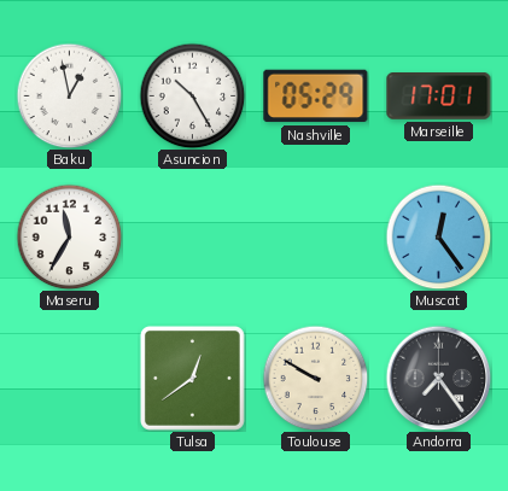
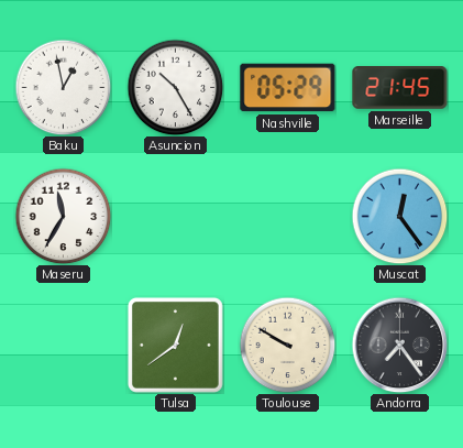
Marseille: 17:01 -> 21:45 (400, 88)
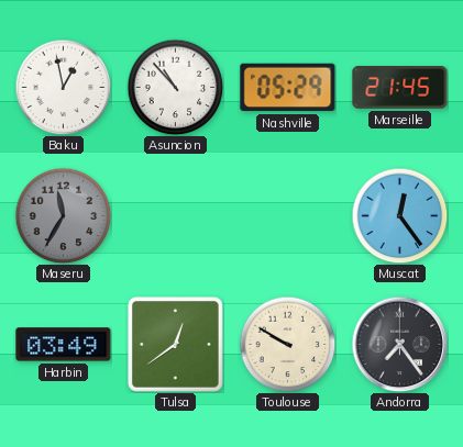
Asuncion: 10:25 -> 10:53 (175, 87)
Maseru dial: white -> grey (63, 215)
Harbin: none -> 03:49 (64, 345)
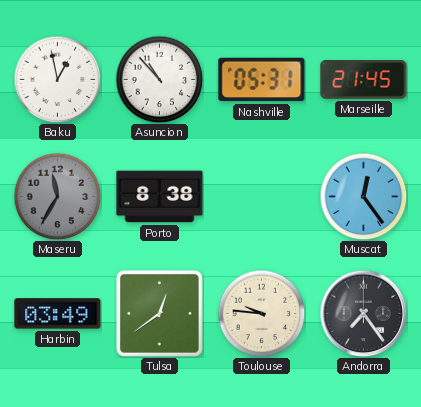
Nashville: 05:29 -> 05:31 (262, 80)
Porto: none -> 8:38 (160, 197)
Toulouse: 9:50 -> 9:46 (261, 313)
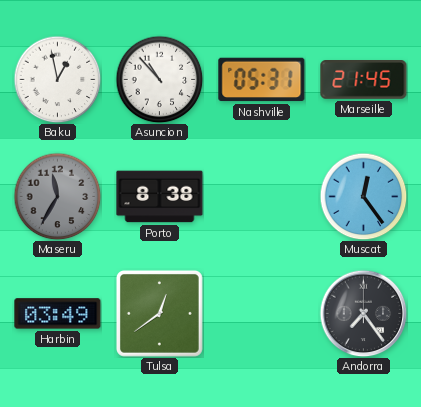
Toulouse: 9:46 -> none (261, 313)
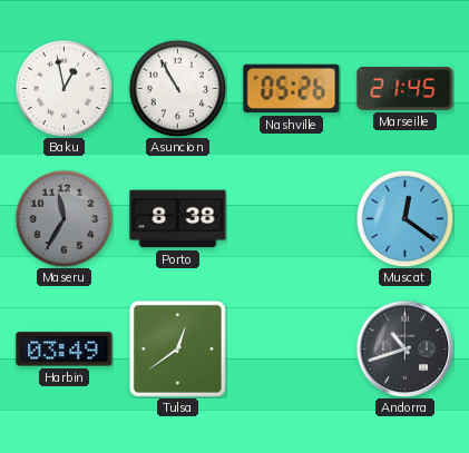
Asuncion: 10:53 -> 10:55 (177, 88)
Nashville: 05:31 -> 05:26 (292, 89)
Muscat: 12:24 -> 12:21 (404, 218)
Andorra: 7:24 -> 10:42 (404, 348)
